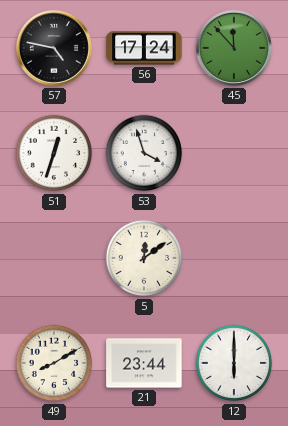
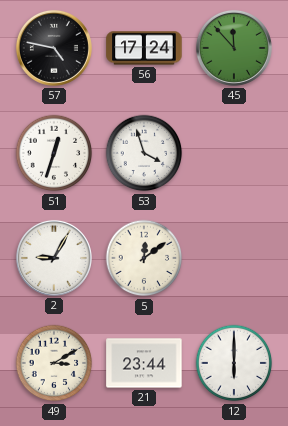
2: none -> 9:05 (54, 258)
49: 8:10 -> 3:10 (54, 363)
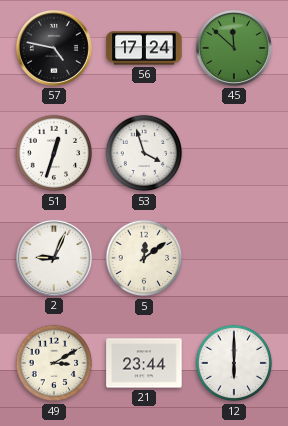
45: 11:53 -> 11:52 (234, 48)
2: 9:05 -> 9:04 (54, 258)
